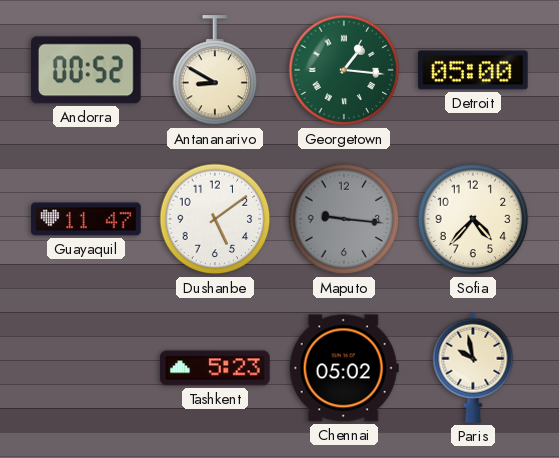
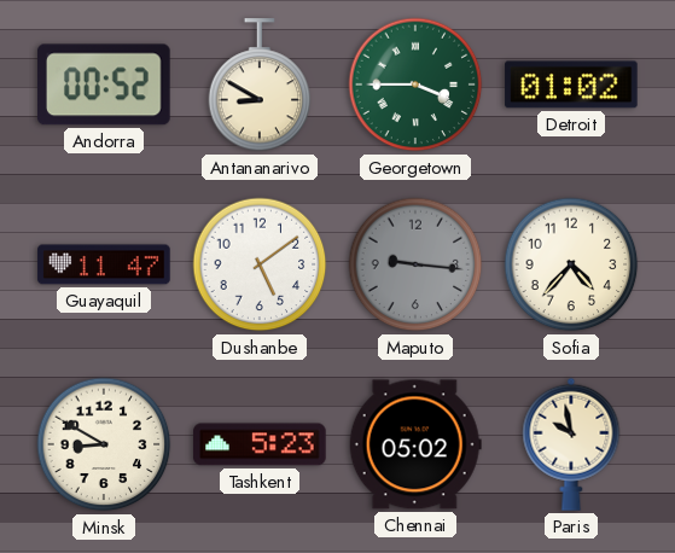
Georgetown: 1:16 -> 3:45 (415, 85)
Detroit: 05:00 -> 01:02 (571, 85)
Minsk: none -> 8:50 (104, 444)
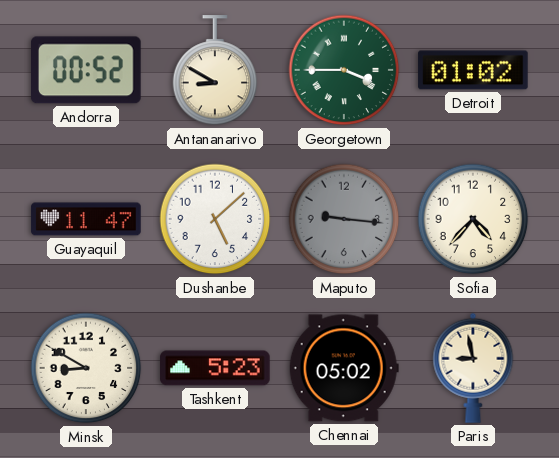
Dushanbe: 5:09 -> 5:08 (215, 219)
Paris: 9:58 -> 8:58 (473, 368)
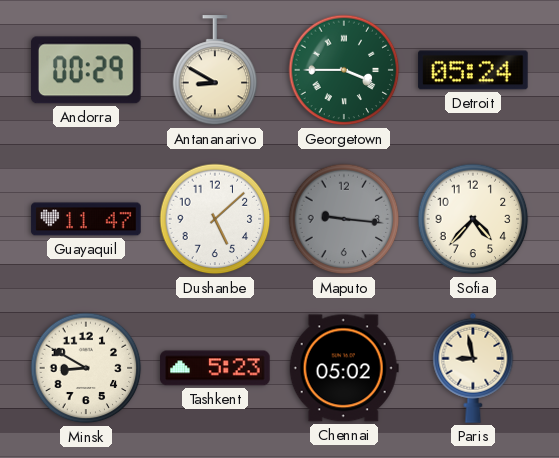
Andorra: 00:52 -> 00:29 (87, 70)
Detroit: 01:02 -> 05:24 (473, 70)
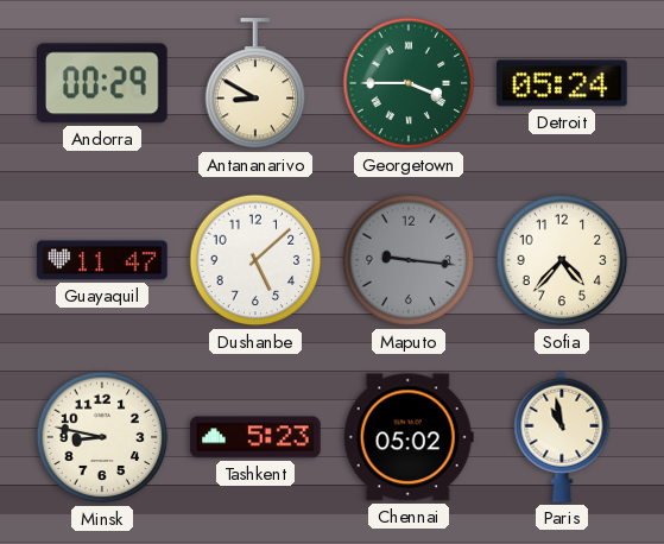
Minsk: 8:50 -> 8:47 (102, 437)
Paris: 8:58 -> 10:58 (562, 437)
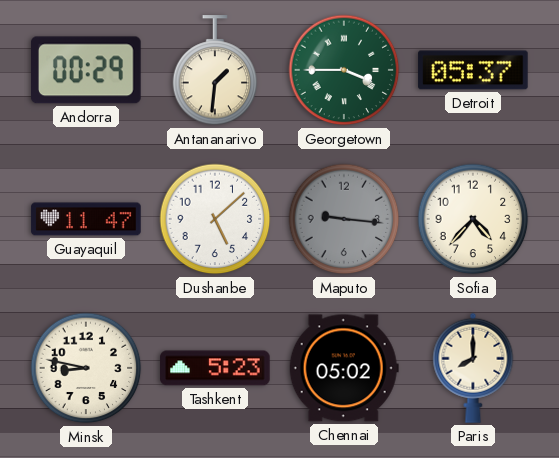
Antananarivo: 8:50 -> 1:31 (215, 71)
Detroit: 05:24 -> 05:37 (473, 70)
Paris: 10:58 -> 8:00 (473, 368)
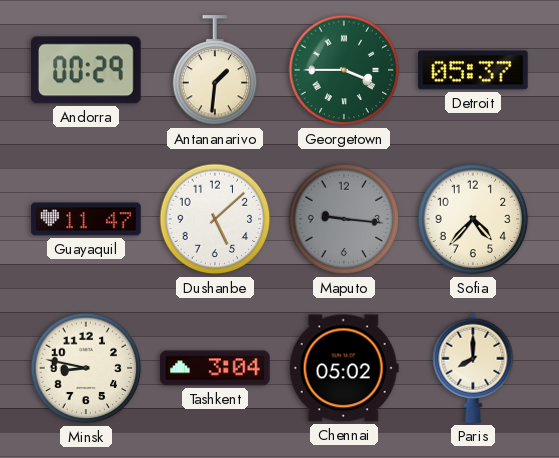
Tashkent: 5:23 -> 3:04 (215, 368)
